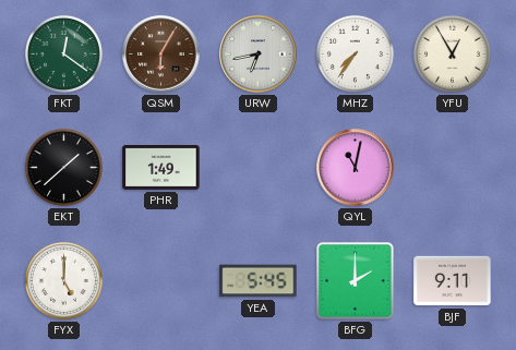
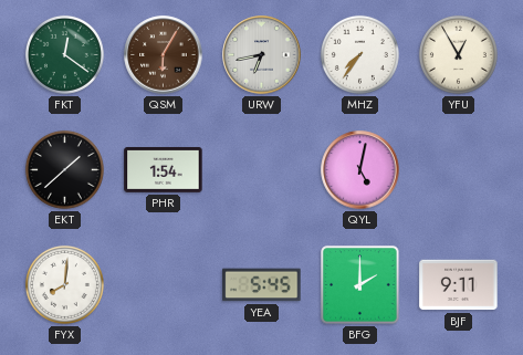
PHR: 1:49 -> 1:54 (164, 169)
QYL: 11:02 -> 5:02 (360, 170)
FYX: 5:00 -> 8:01 (64, 284)
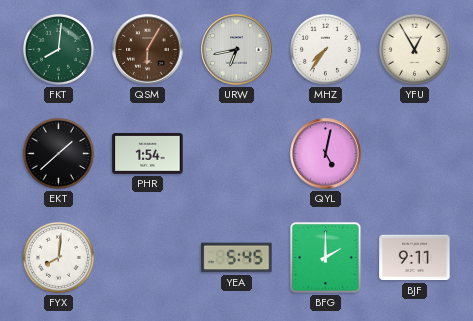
FKT: 12:21 -> 8:01 (58, 49)
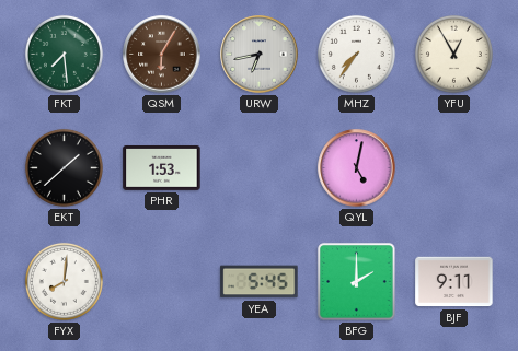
FKT: 8:01 -> 7:29 (64, 54)
PHR: 1:54 -> 1:53 (162, 167)
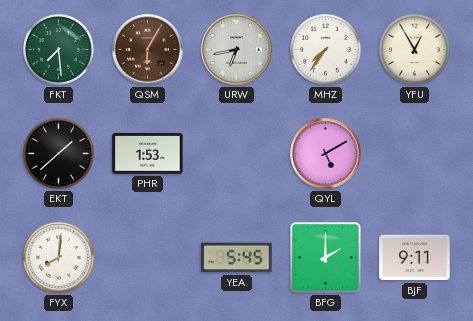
QYL: 5:02 -> 5:10 (326, 154)
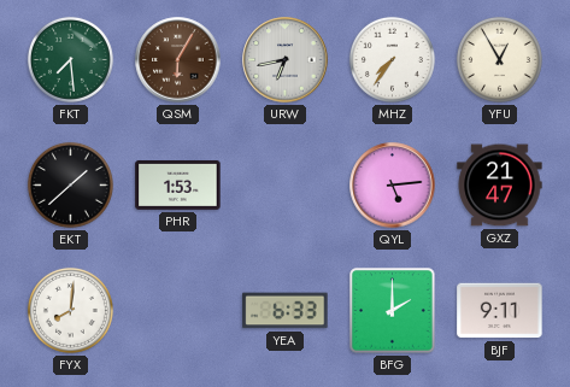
QYL: 5:10 -> 5:14 (393, 186)
GXZ: none -> 21:47 (500, 186)
YEA: 5:45 -> 6:33 (286, 311)
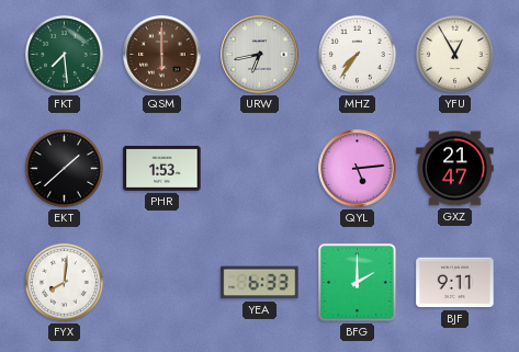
QSM: 6:05 -> 6:00 (162, 55)
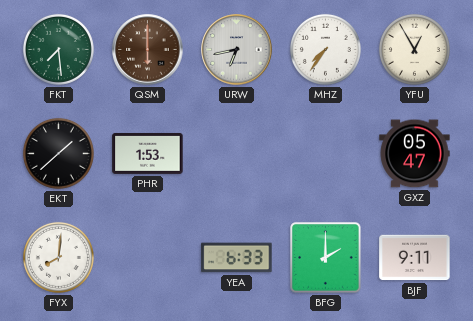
QYL: 5:14 -> none (358, 169)
GXZ: 21:47 -> 05:47 (415, 154)
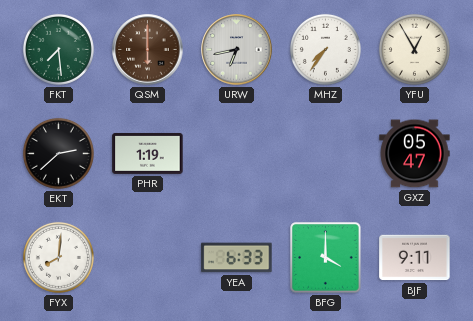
EKT: 1:38 -> 2:38 (58, 153)
PHR: 1:53 -> 1:19 (148, 153)
BFG: 2:00 -> 4:00 (326, 258)
